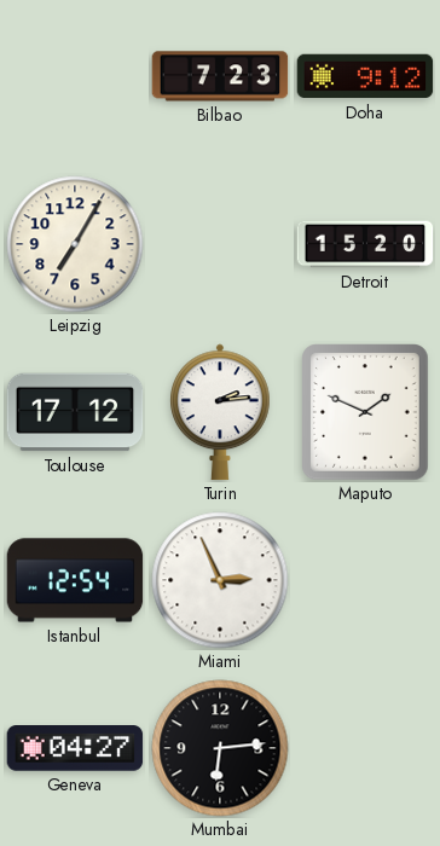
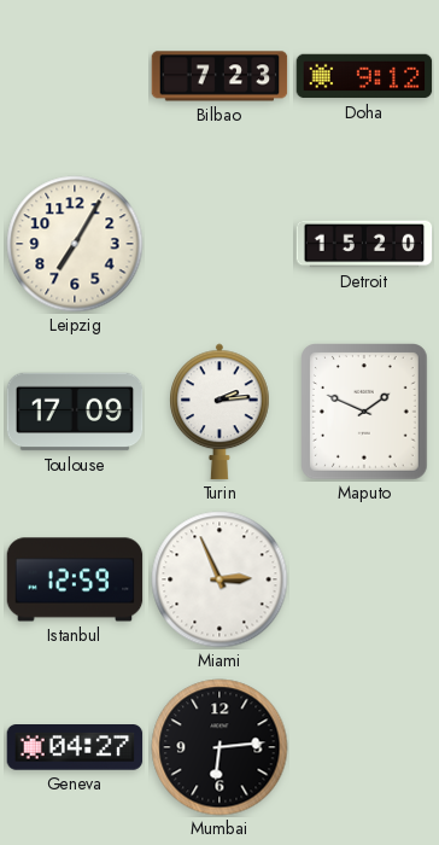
Toulouse: 17:12 -> 17:09 (75, 412)
Istanbul: 12:54 -> 12:59 (75, 579)
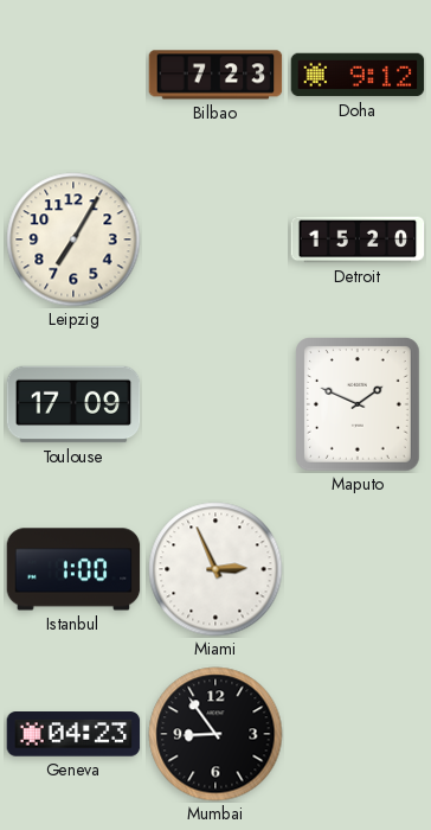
Turin: 2:14 -> none (221, 412)
Istanbul: 12:59 -> 1:00 (73, 569)
Geneva: 04:27 -> 04:23 (73, 734)
Mumbai: 6:14 -> 8:54 (215, 734)
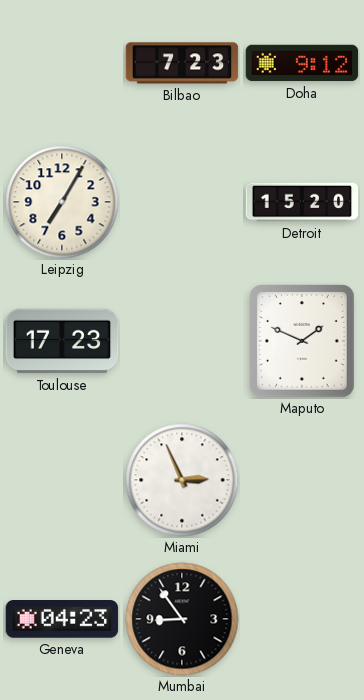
Toulouse: 17:09 -> 17:23 (62, 341)
Istanbul: 1:00 -> none (73, 569)
